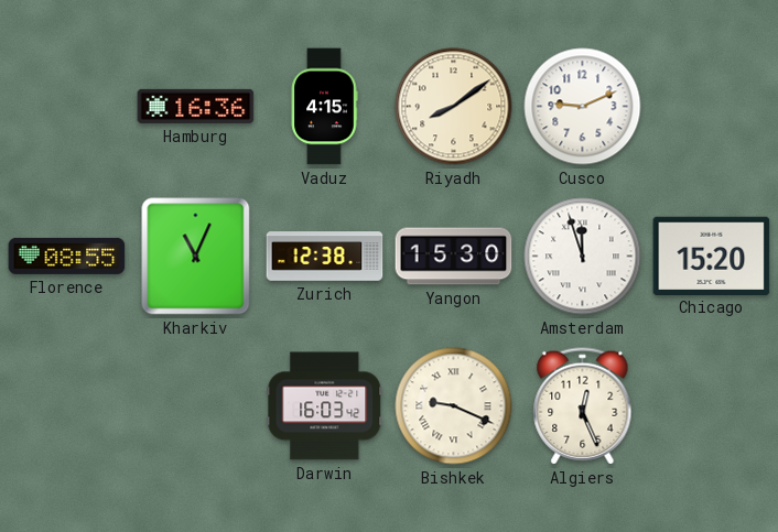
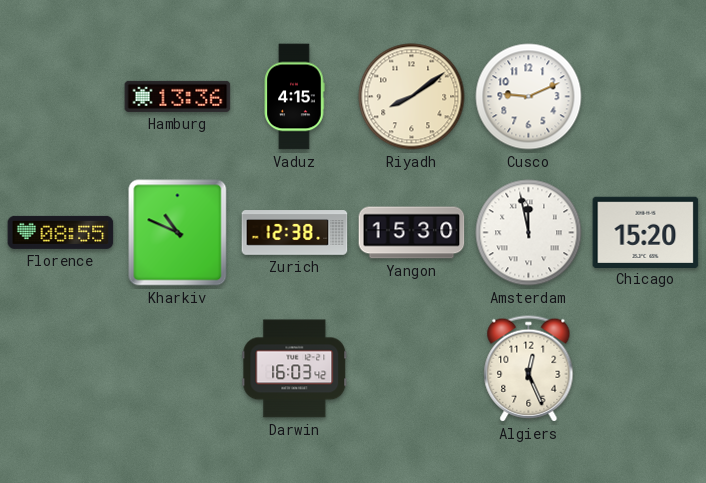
Hamburg: 16:36 -> 13:36 (178, 96)
Kharkiv: 11:04 -> 10:49 (178, 233)
Amsterdam: 11:57 -> 11:58 (529, 233)
Bishkek: 9:19 -> none (454, 406)
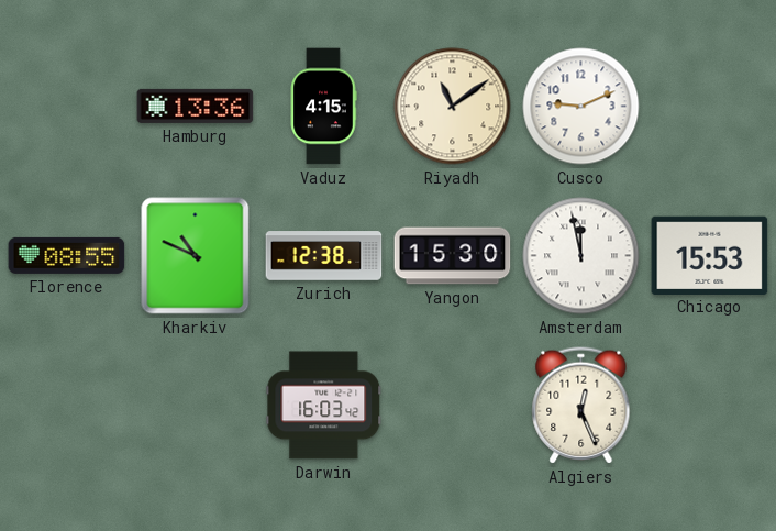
Riyadh: 8:09 -> 11:09 (453, 107)
Chicago: 15:20 -> 15:53 (710, 255)
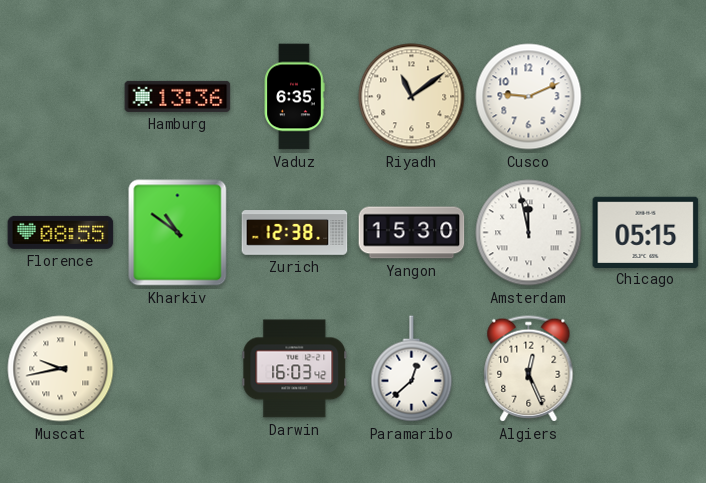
Vaduz: 4:15 -> 6:35 (294, 97)
Kharkiv: 10:49 -> 10:51 (178, 233)
Chicago: 15:53 -> 05:15 (646, 232)
Muscat: none -> 9:43 (61, 369)
Paramaribo: none -> 12:38 (412, 369)
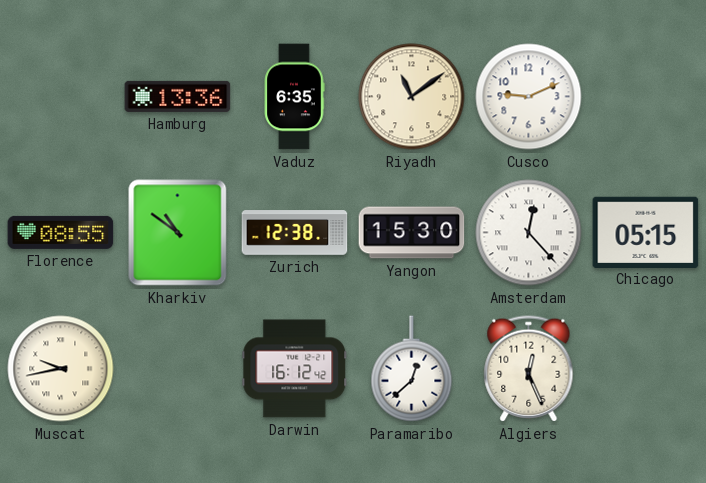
Amsterdam: 11:58 -> 12:23 (529, 233)
Darwin: 16:03 -> 16:12 (295, 369)
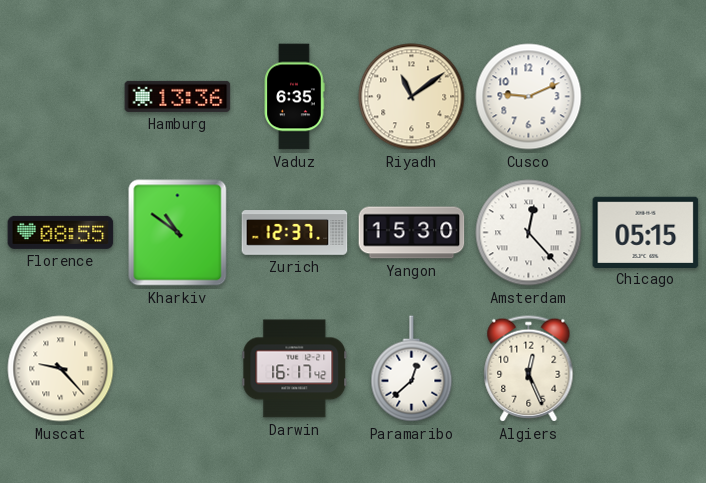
Zurich: 12:38 -> 12:37 (295, 233)
Muscat: 9:43 -> 9:23 (61, 369)
Darwin: 16:12 -> 16:17 (295, 369)
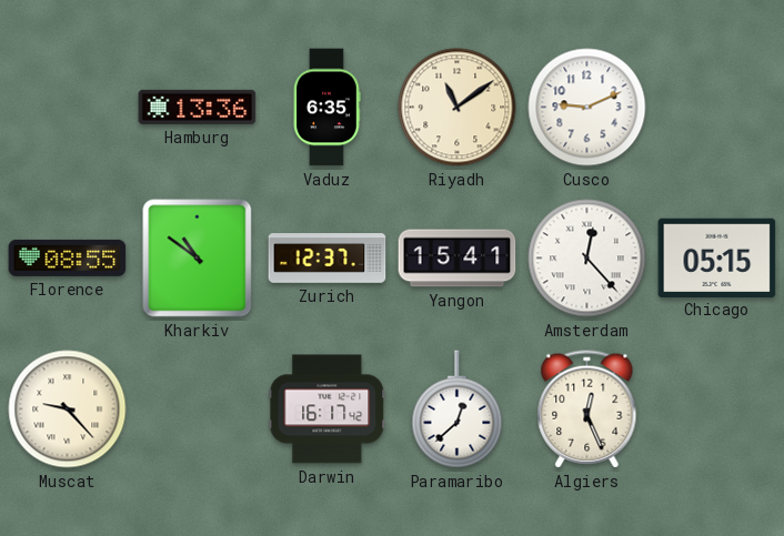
Yangon: 15:30 -> 15:41 (458, 259)
